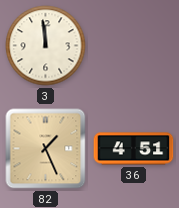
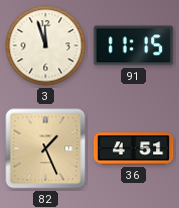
3: 11:59 -> 11:57 (46, 46)
91: none -> 11:15 (134, 46)
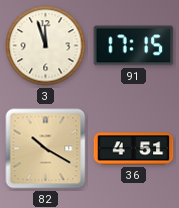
91: 11:15 -> 17:15 (134, 46)
82: 1:26 -> 10:20 (46, 149)
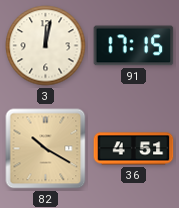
3: 11:57 -> 12:02 (46, 46)
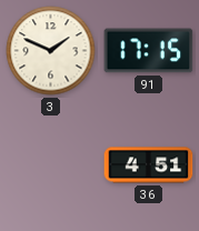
3: 12:02 -> 1:49 (51, 51)
82: 10:20 -> none (46, 149)
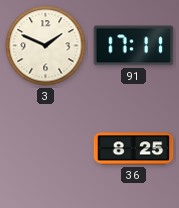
91: 17:15 -> 17:11 (134, 46)
36: 4:51 -> 8:25 (134, 149)
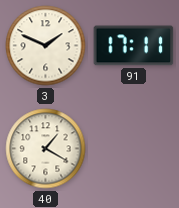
40: none -> 1:20 (46, 149)
36: 8:25 -> none (134, 149)
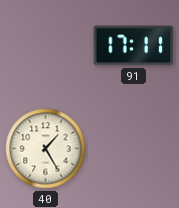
3: 1:49 -> none (46, 46)
40: 1:20 -> 1:25 (46, 149)
